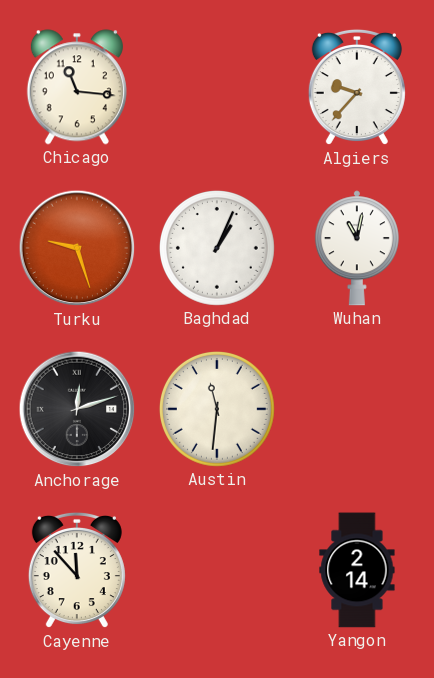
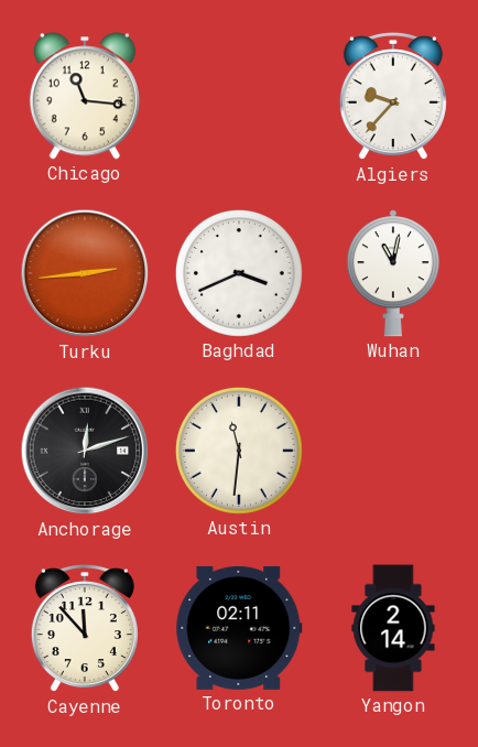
Turku: 9:27 -> 2:44 (85, 273)
Baghdad: 1:04 -> 3:41 (239, 273)
Toronto: none -> 02:11 (239, 628)
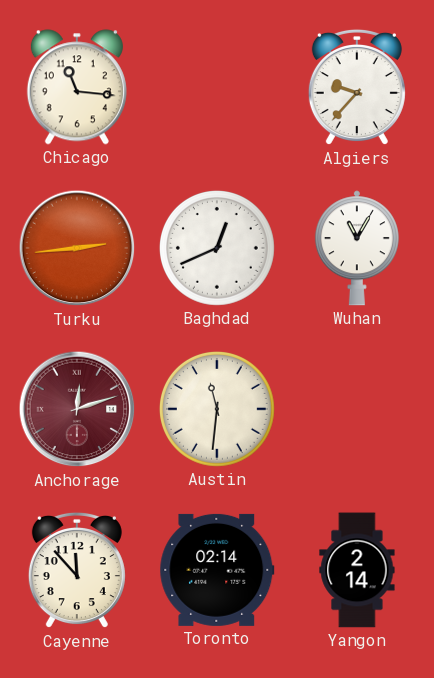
Baghdad: 3:41 -> 12:41 (217, 248)
Wuhan: 11:02 -> 11:05 (357, 248)
Anchorage dial: black -> burgundy (77, 409)
Toronto: 02:11 -> 02:14 (217, 570)
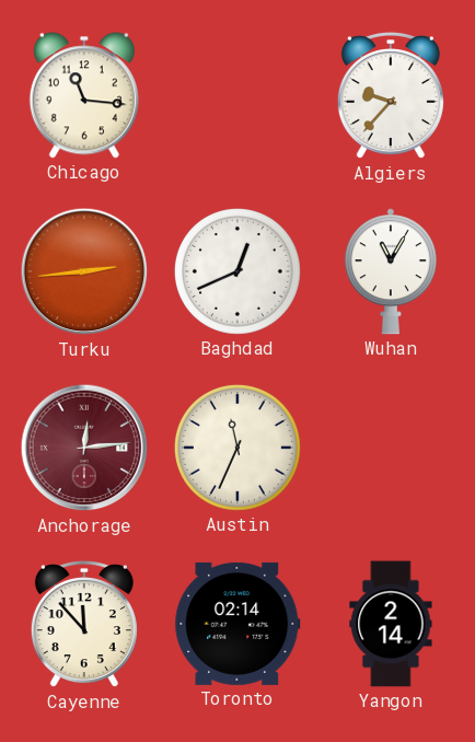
Anchorage: 12:12 -> 12:14 (84, 448)
Austin: 11:31 -> 11:34 (237, 448)
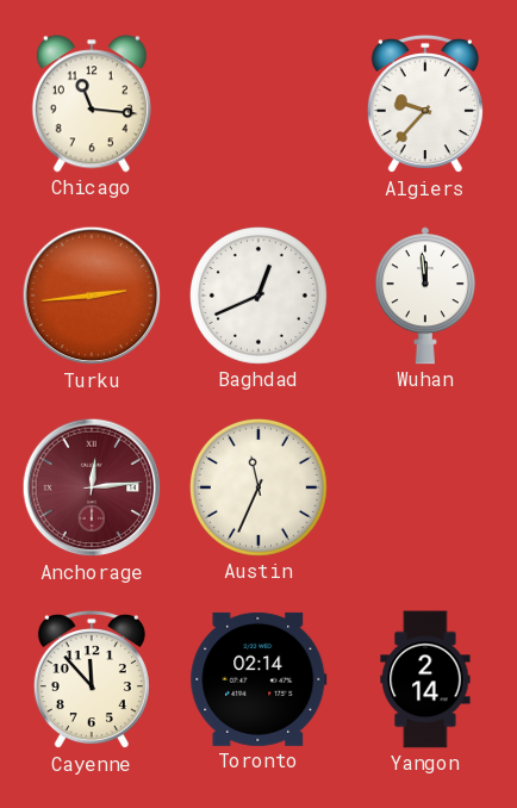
Wuhan: 11:05 -> 11:59 (425, 296)
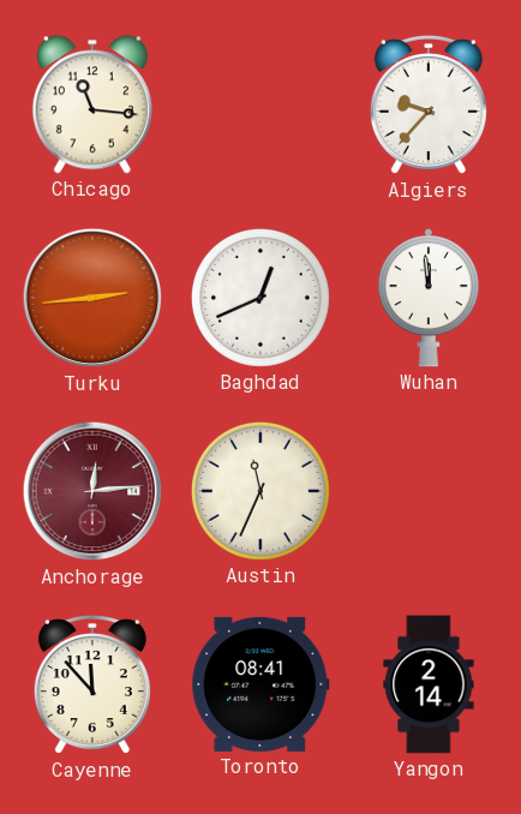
Toronto: 02:14 -> 08:41 (260, 684)
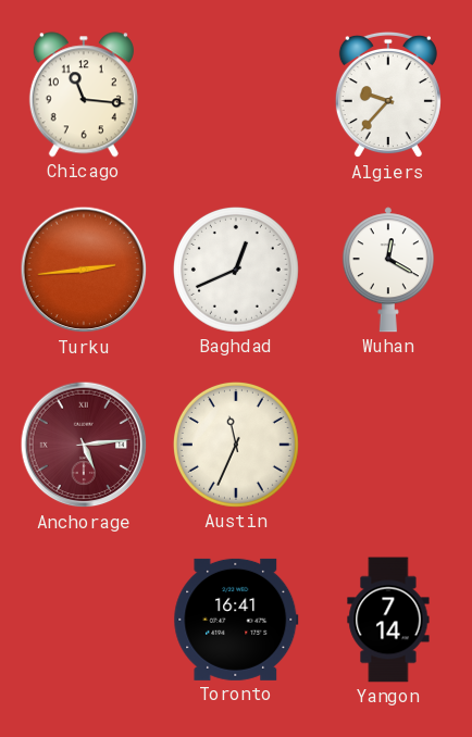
Wuhan: 11:59 -> 12:20 (388, 270)
Anchorage: 12:14 -> 5:14 (84, 445)
Cayenne: 11:53 -> none (92, 684)
Toronto: 08:41 -> 16:41 (236, 620)
Yangon: 2:14 -> 7:14 (388, 620)
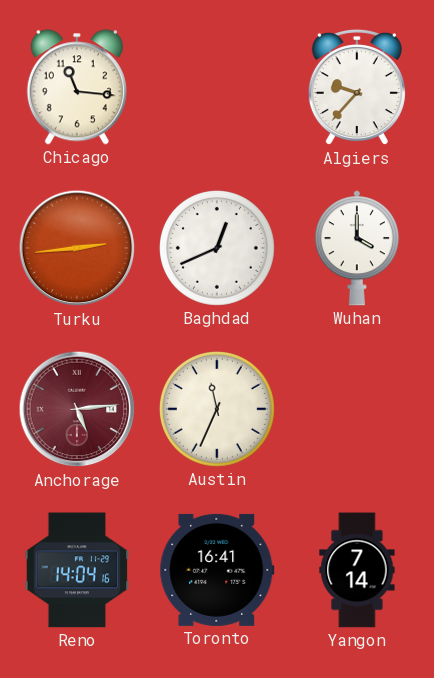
Wuhan: 12:20 -> 4:00 (357, 248)
Reno: none -> 14:04 (77, 570)
